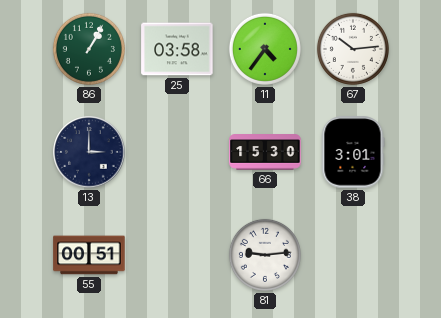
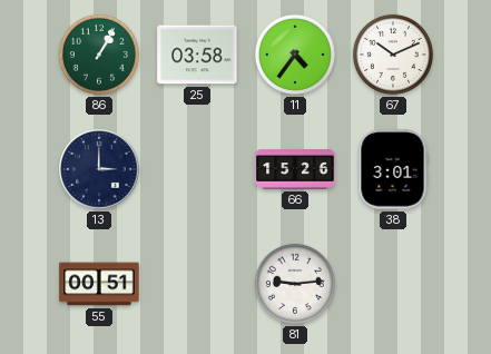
67: 10:14 -> 10:11 (393, 55)
66: 15:30 -> 15:26 (295, 169)
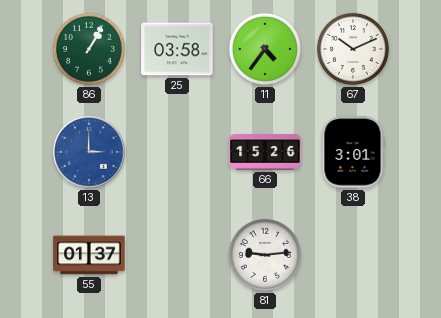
13 dial: navy -> blue (89, 152)
55: 00:51 -> 01:37 (89, 255)
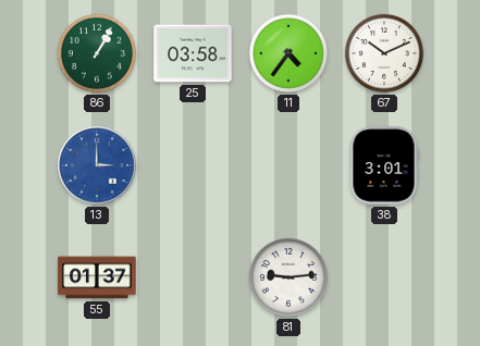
66: 15:26 -> none (265, 152)
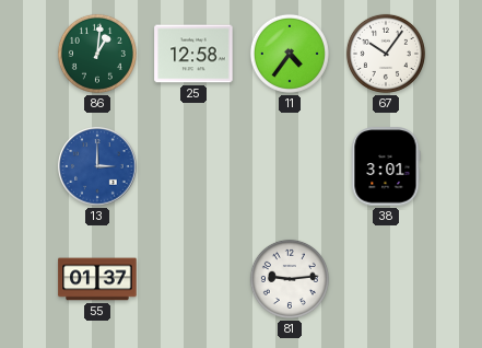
86: 1:05 -> 1:01 (97, 54)
25: 03:58 -> 12:58 (193, 54)
67: 10:11 -> 10:06 (386, 54)
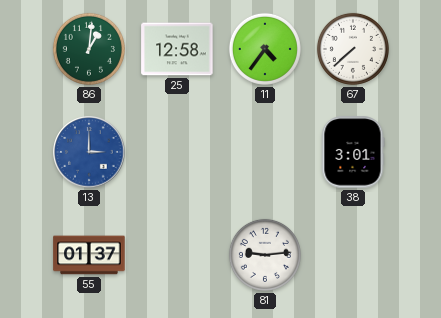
67: 10:06 -> 7:38 (353, 49)
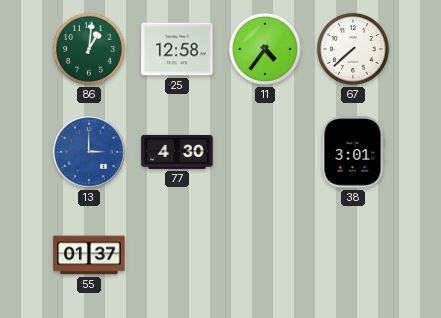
77: none -> 4:30 (177, 152)
81: 9:14 -> none (265, 255)
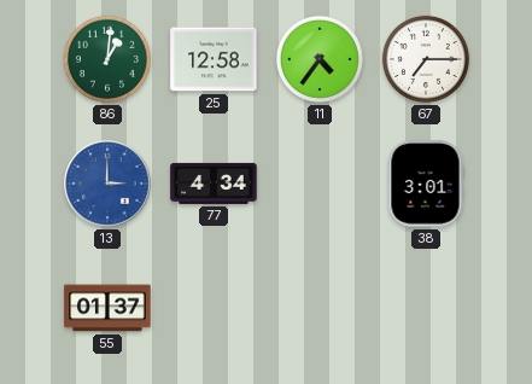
67: 7:38 -> 7:15 (426, 59)
77: 4:30 -> 4:34 (214, 184)
